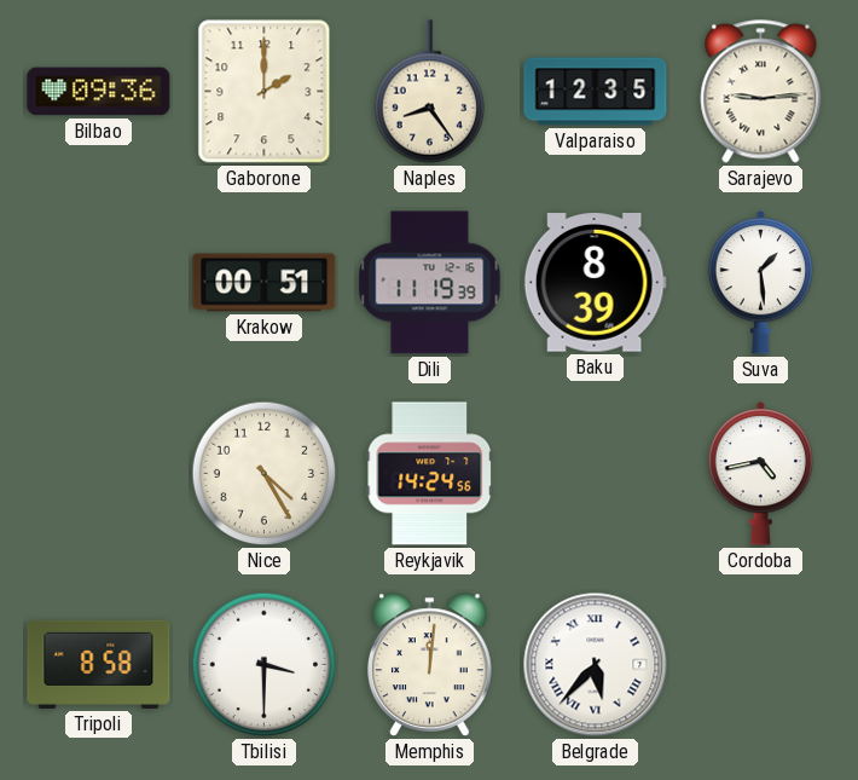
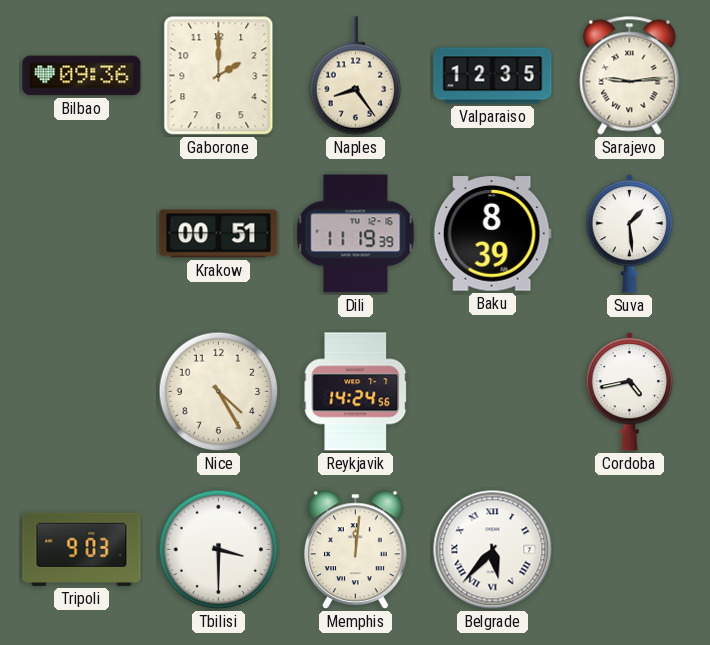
Tripoli: 8:58 -> 9:03 (82, 549)
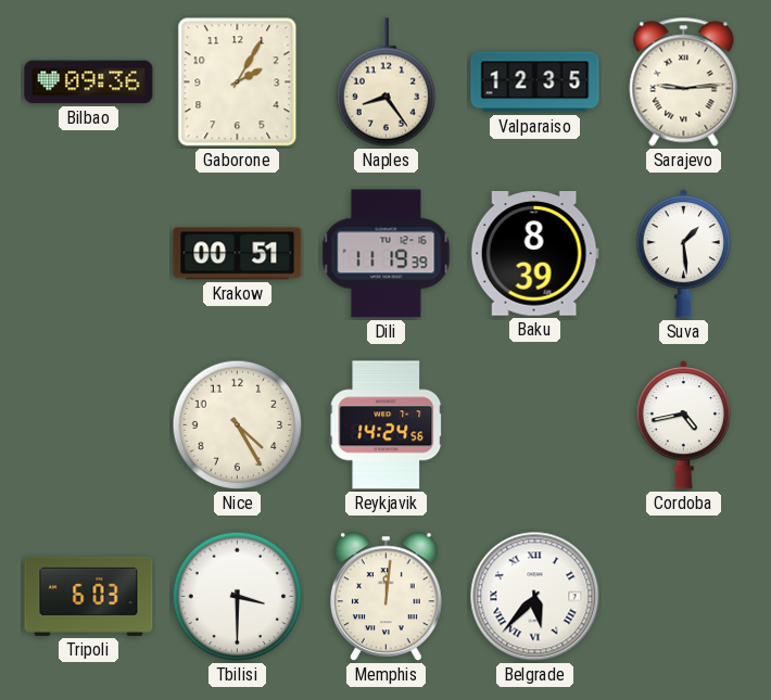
Gaborone: 2:00 -> 2:05 (238, 82)
Tripoli: 9:03 -> 6:03 (89, 596)
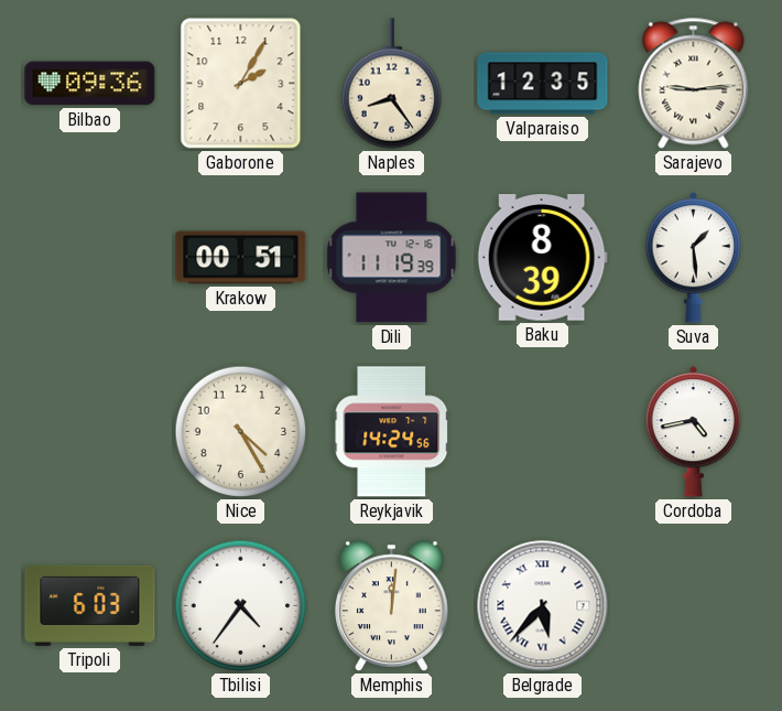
Tbilisi: 3:30 -> 4:36 (241, 606)
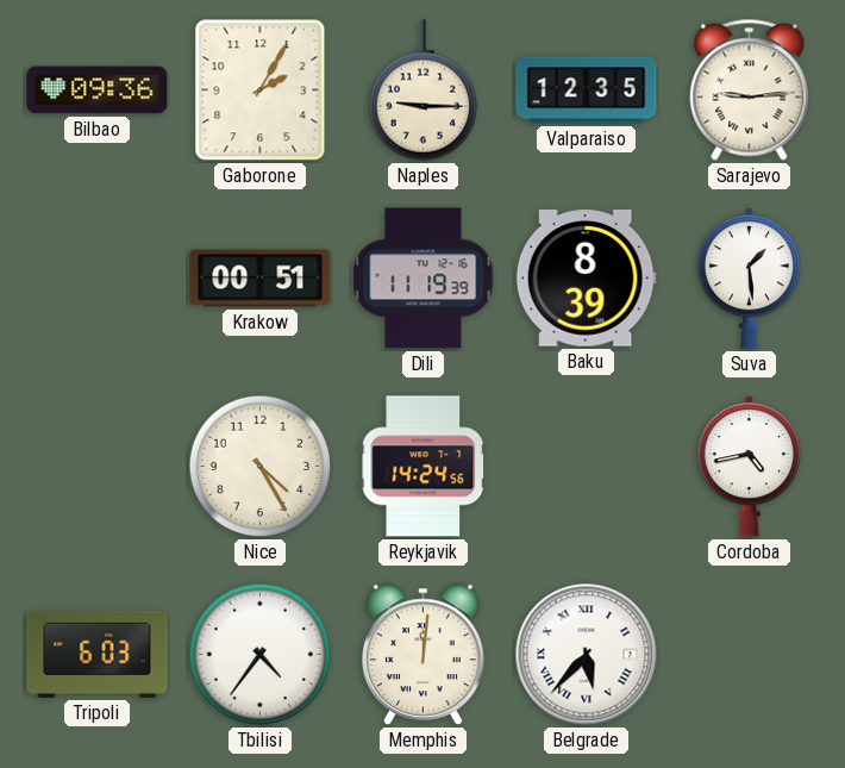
Naples: 8:24 -> 9:15 (424, 90)
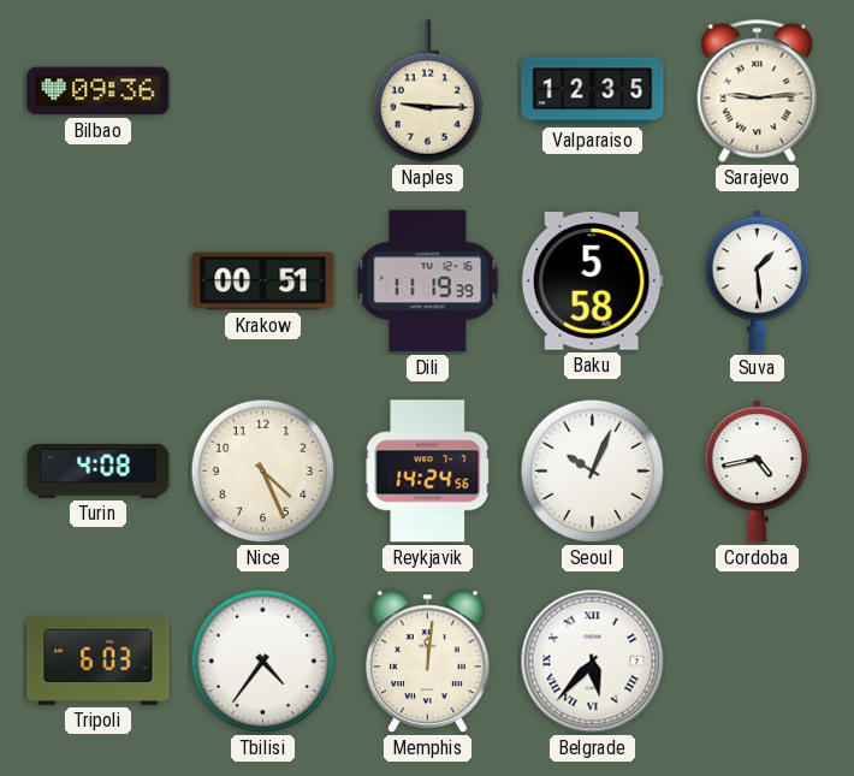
Gaborone: 2:05 -> none (261, 90)
Baku: 8:39 -> 5:58 (592, 282)
Turin: none -> 4:08 (99, 470)
Nice: 4:25 -> 4:26 (263, 472)
Seoul: none -> 10:04 (593, 472)
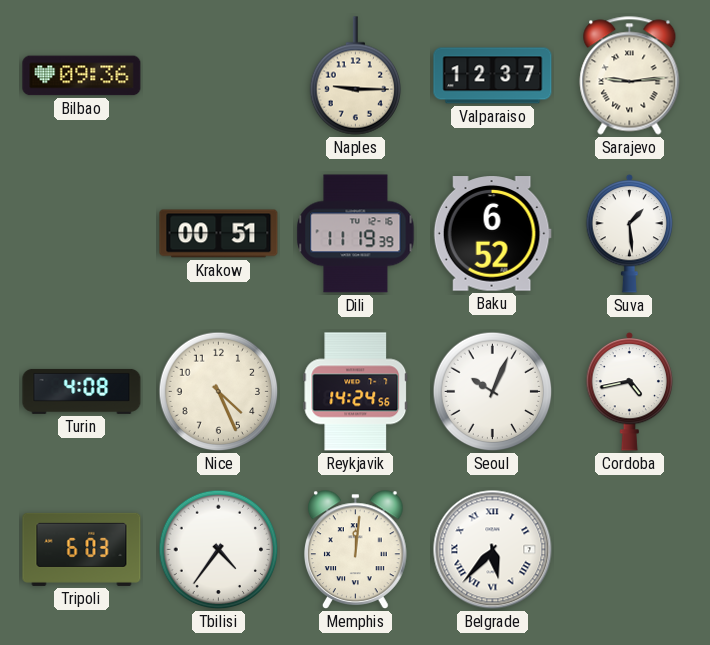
Valparaiso: 12:35 -> 12:37 (493, 76)
Baku: 5:58 -> 6:52 (492, 234)
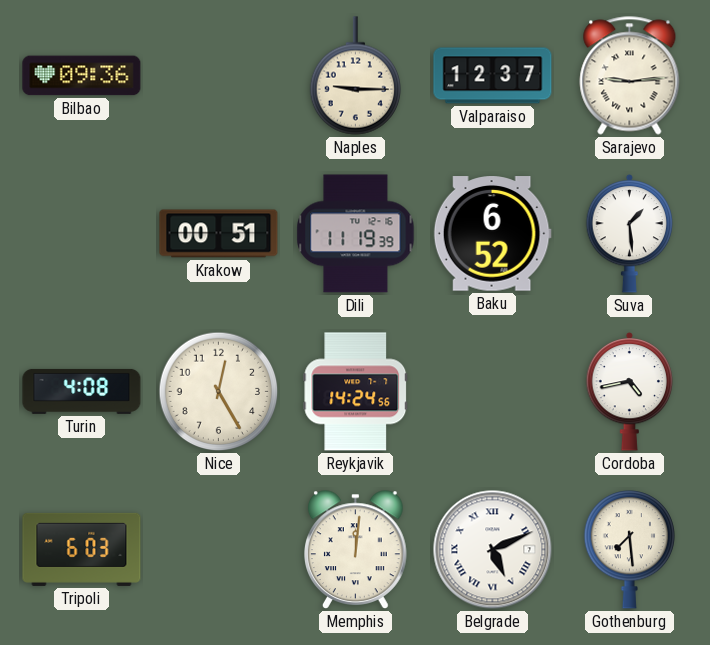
Nice: 4:26 -> 12:25 (219, 392)
Seoul: 10:04 -> none (493, 392)
Tbilisi: 4:36 -> none (219, 550)
Belgrade: 5:37 -> 5:11 (493, 550)
Gothenburg: none -> 7:29 (630, 550)
